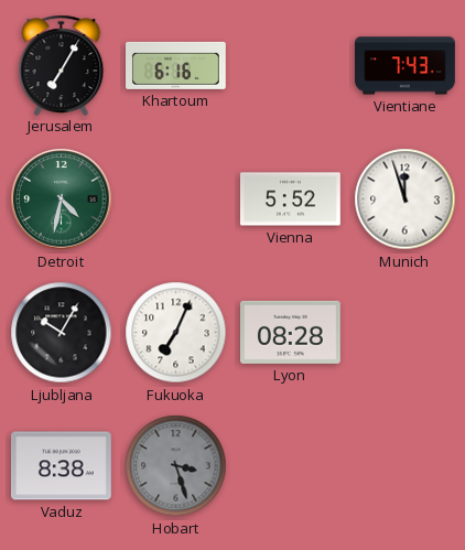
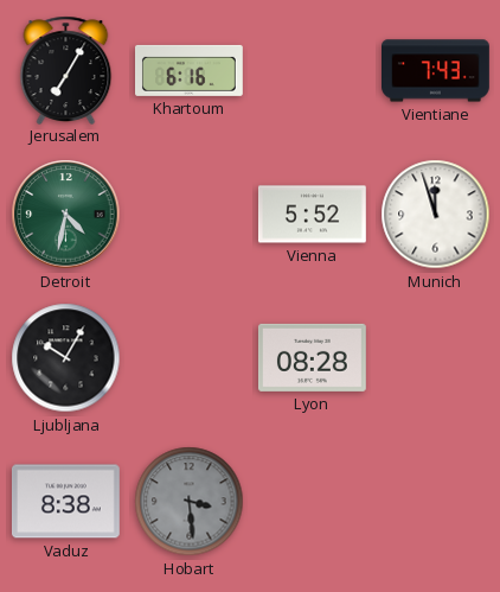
Fukuoka: 7:04 -> none (176, 333)
Hobart: 3:27 -> 3:29 (190, 502)
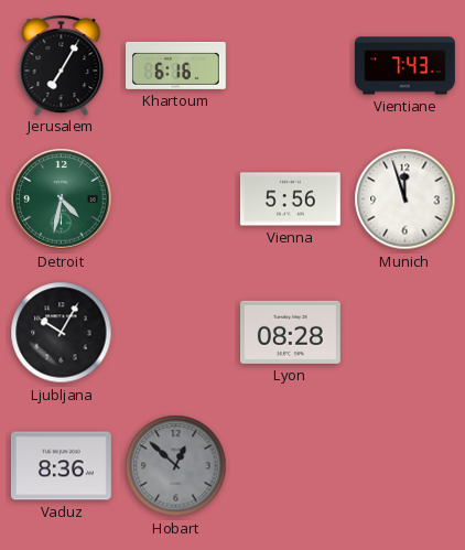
Vienna: 5:52 -> 5:56 (290, 199)
Vaduz: 8:38 -> 8:36 (61, 466)
Hobart: 3:29 -> 12:52 (176, 466)
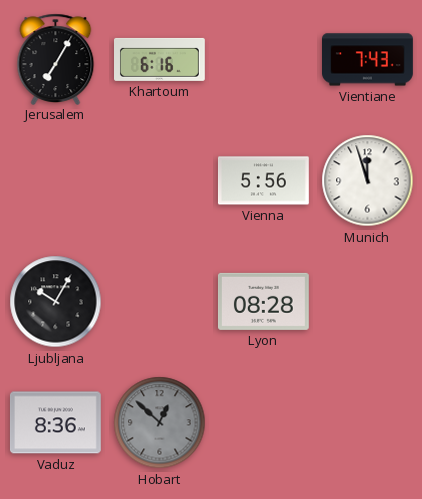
Detroit: 4:32 -> none (62, 199)
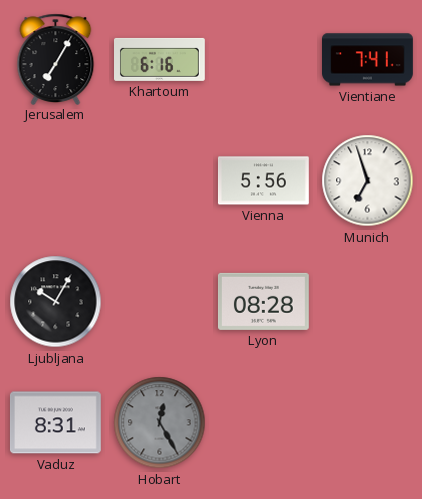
Vientiane: 7:43 -> 7:41 (368, 60)
Munich: 11:57 -> 6:57 (368, 181)
Vaduz: 8:36 -> 8:31 (55, 423)
Hobart: 12:52 -> 12:25 (160, 423)
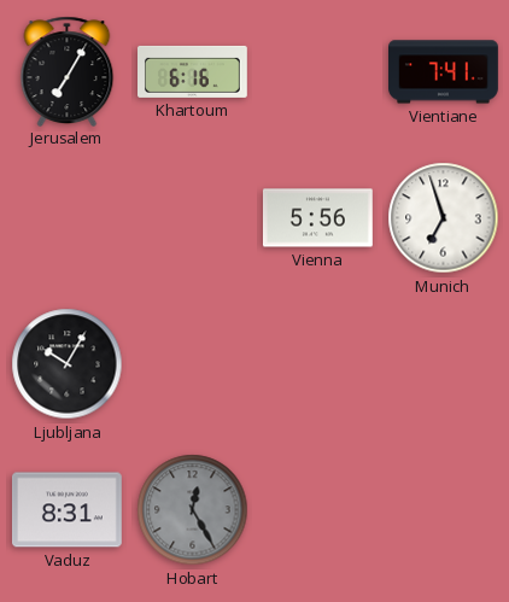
Lyon: 08:28 -> none (263, 301)
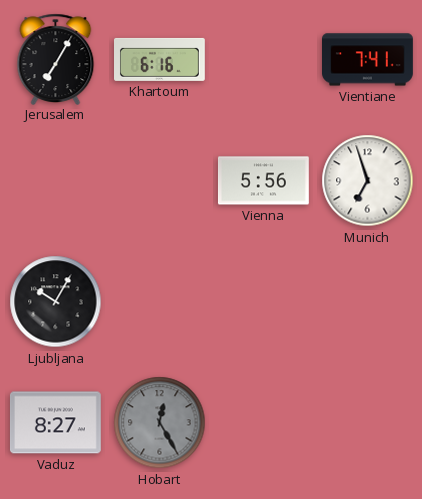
Vaduz: 8:31 -> 8:27 (55, 423)
